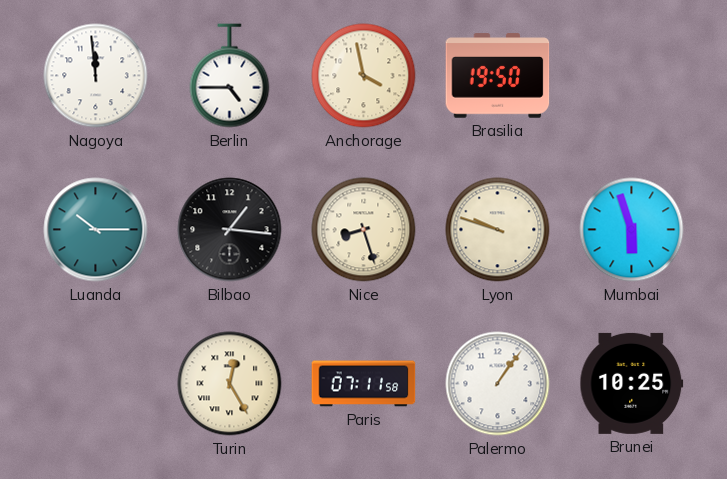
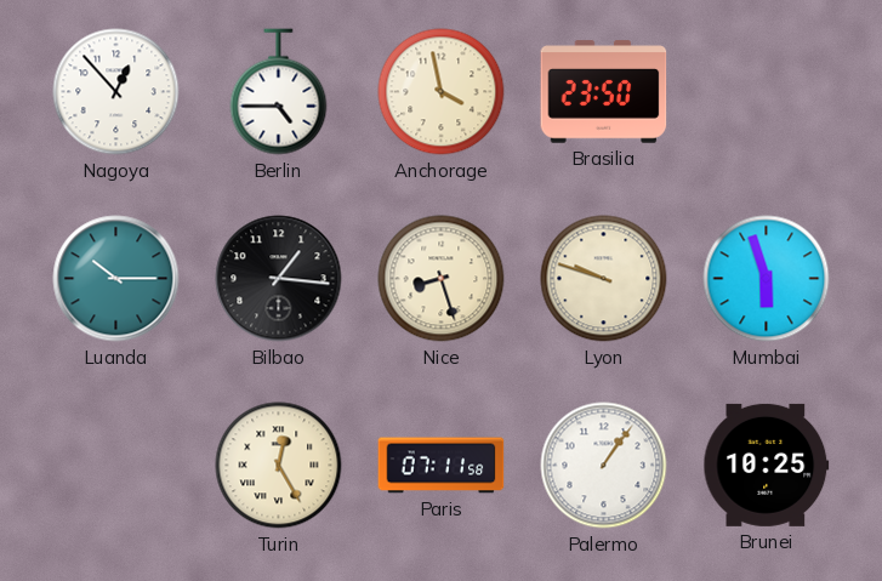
Nagoya: 11:59 -> 12:53 (116, 92)
Brasilia: 19:50 -> 23:50 (604, 92)
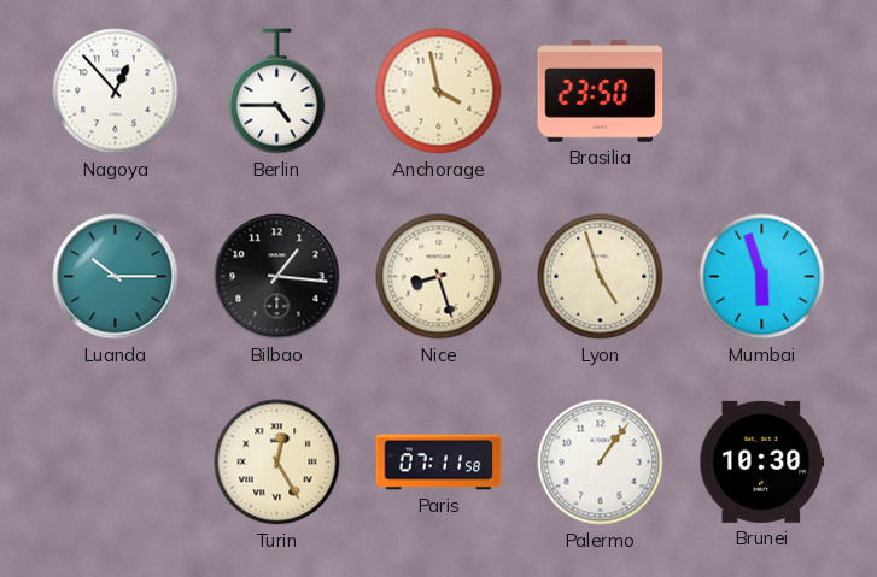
Lyon: 9:48 -> 4:57 (601, 277)
Brunei: 10:25 -> 10:30 (762, 461)
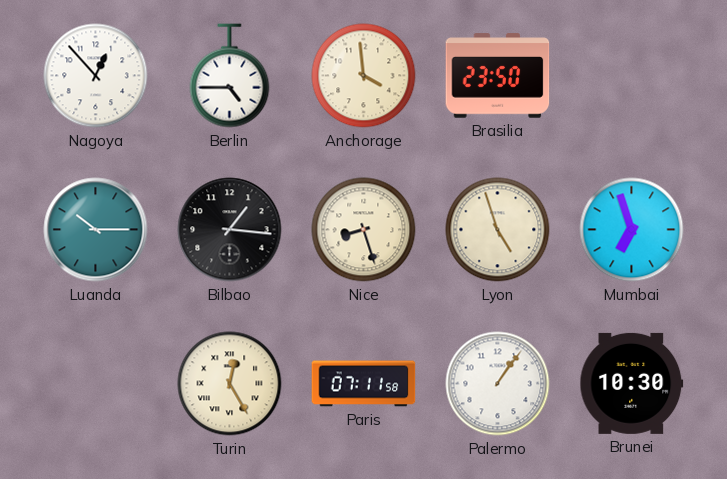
Anchorage: 3:58 -> 3:59 (364, 76)
Mumbai: 5:57 -> 6:57 (632, 230)
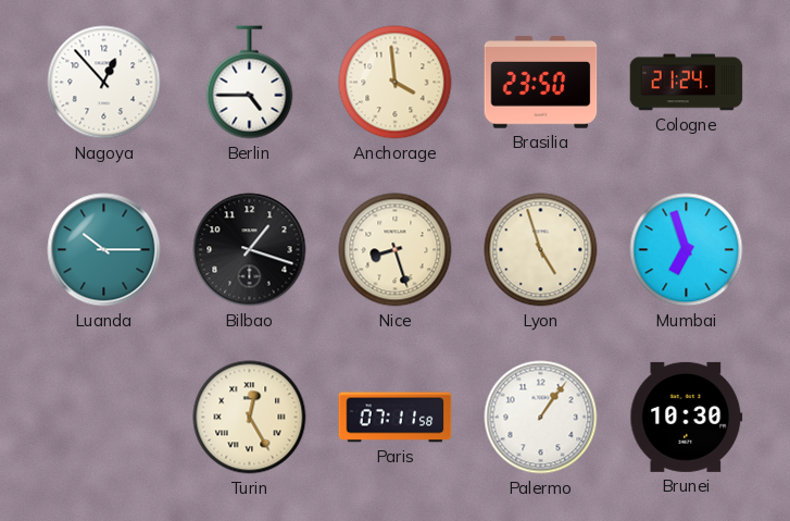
Cologne: none -> 21:24 (687, 83)
Bilbao: 1:16 -> 1:18 (250, 250)
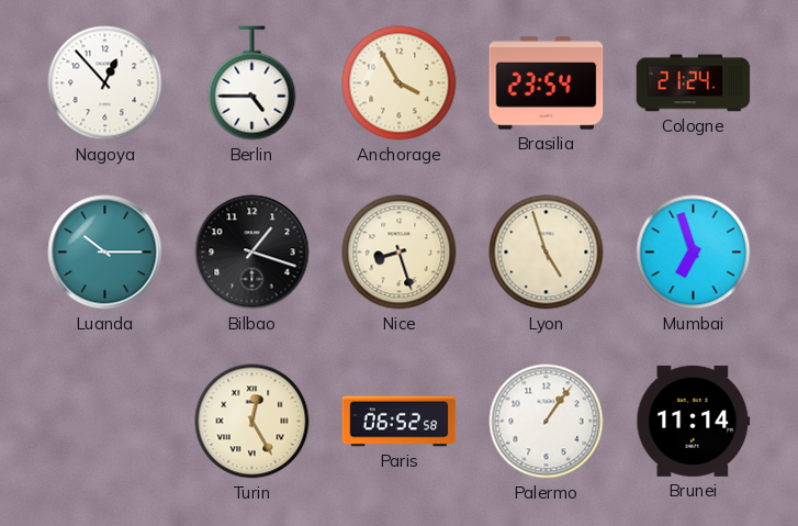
Anchorage: 3:59 -> 3:55 (400, 83)
Brasilia: 23:50 -> 23:54 (547, 83)
Paris: 07:11 -> 06:52 (400, 422)
Brunei: 10:30 -> 11:14 (694, 421)
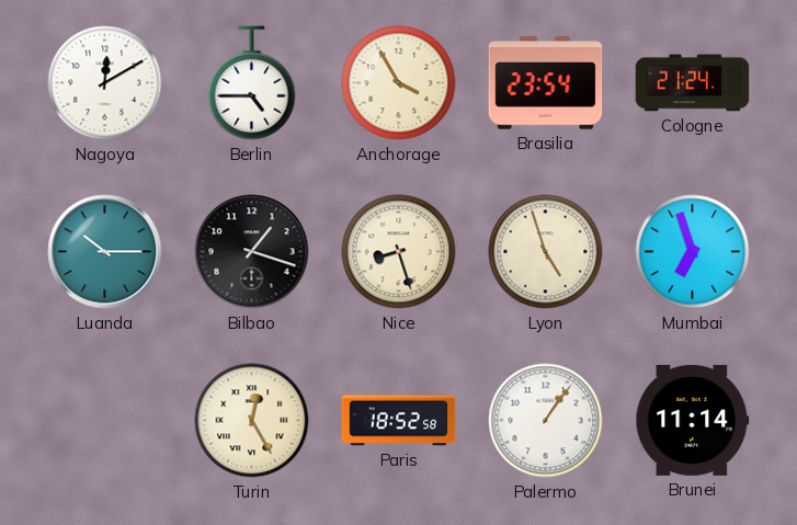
Nagoya: 12:53 -> 12:10 (105, 83)
Paris: 06:52 -> 18:52 (399, 421)
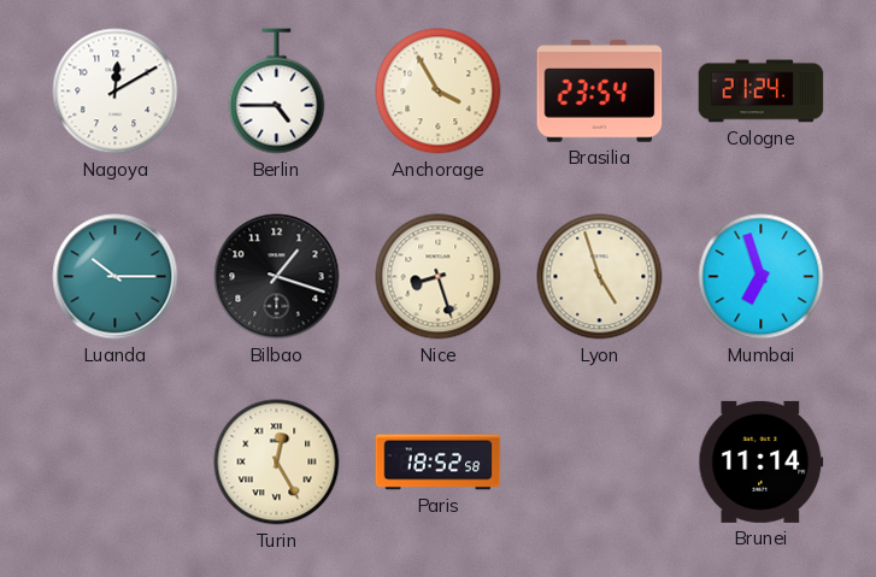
Palermo: 1:06 -> none (546, 421)
